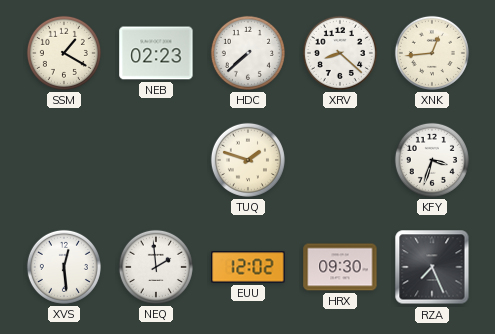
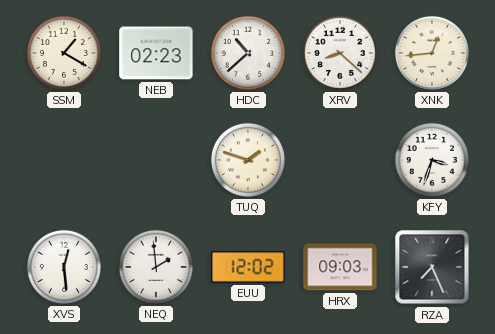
HDC: 7:38 -> 10:38 (248, 53)
HRX: 09:30 -> 09:03 (340, 267)
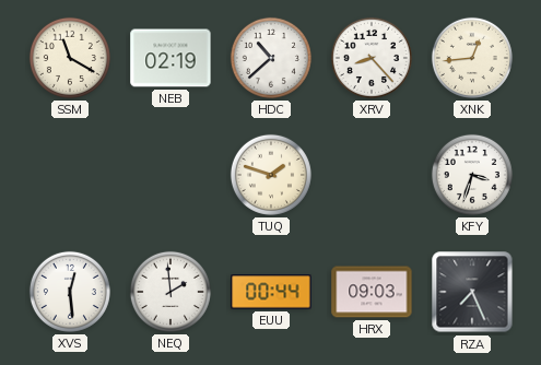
SSM: 1:20 -> 11:20 (70, 58)
NEB: 02:23 -> 02:19 (170, 58)
XRV: 8:22 -> 8:23 (372, 58)
EUU: 12:02 -> 00:44 (271, 292)
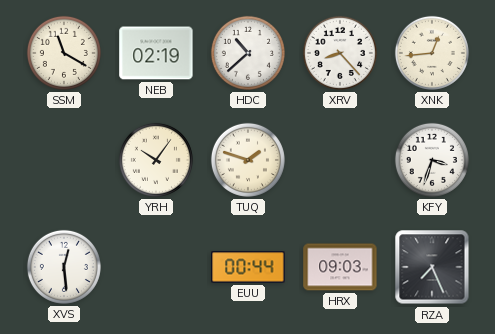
YRH: none -> 10:06 (156, 160)
NEQ: 1:59 -> none (170, 292)
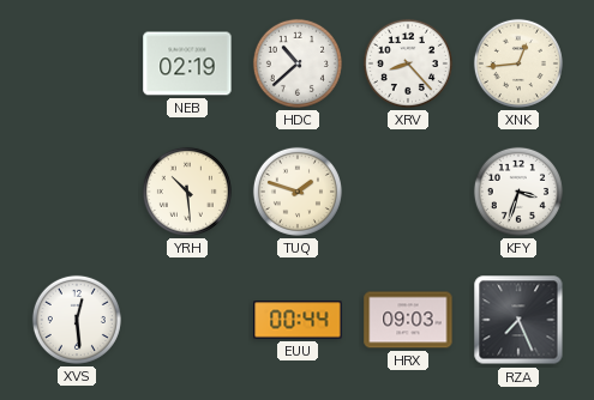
SSM: 11:20 -> none (64, 53)
YRH: 10:06 -> 10:29 (187, 192)
